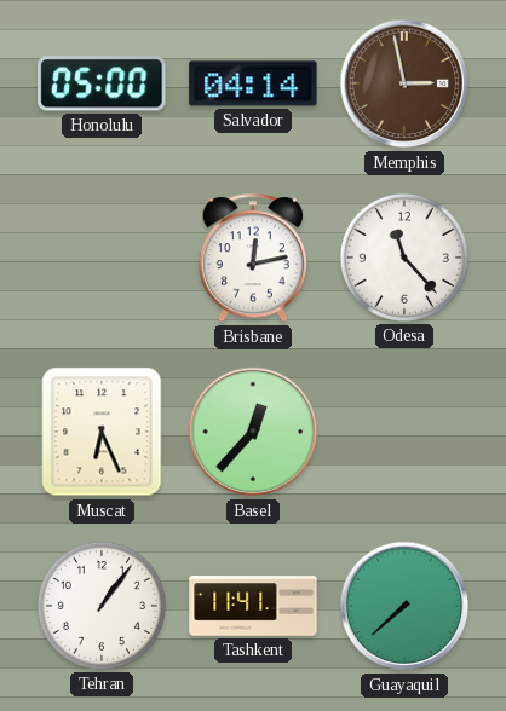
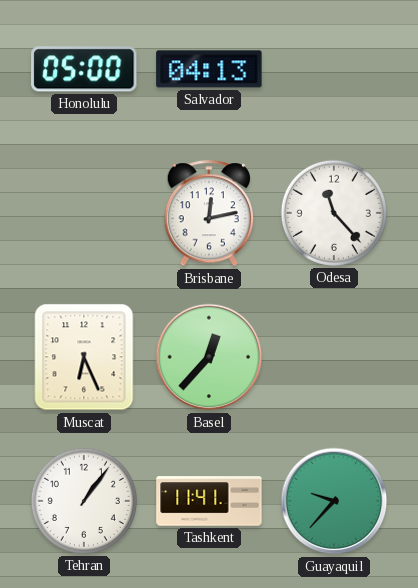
Salvador: 04:14 -> 04:13 (209, 69)
Memphis: 2:58 -> none (404, 83)
Guayaquil: 7:38 -> 9:37 (334, 501)
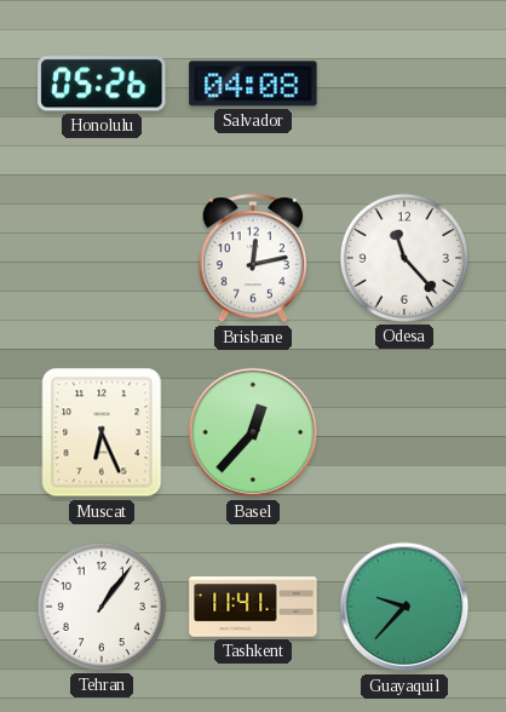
Honolulu: 05:00 -> 05:26 (102, 84)
Salvador: 04:13 -> 04:08 (253, 84)
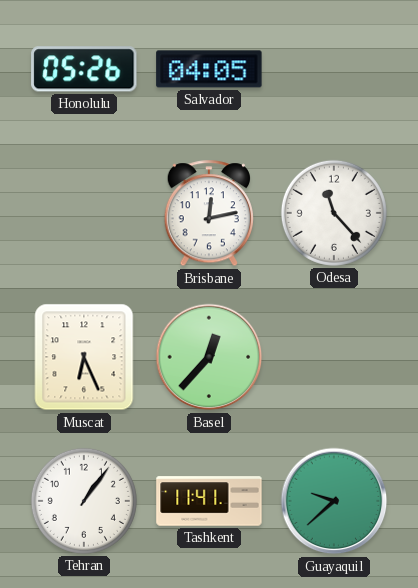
Salvador: 04:08 -> 04:05 (209, 69)
Guayaquil: 9:37 -> 9:38 (334, 501)
